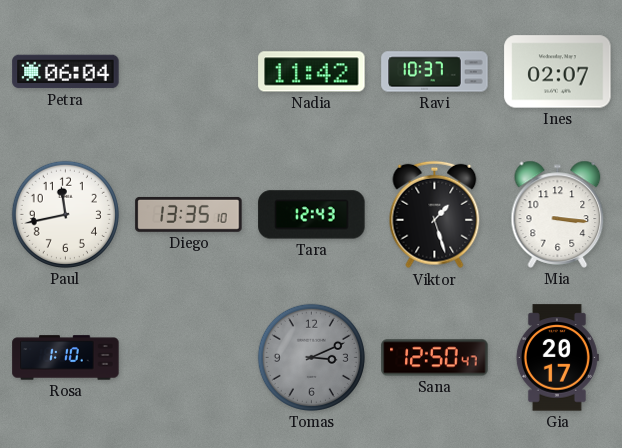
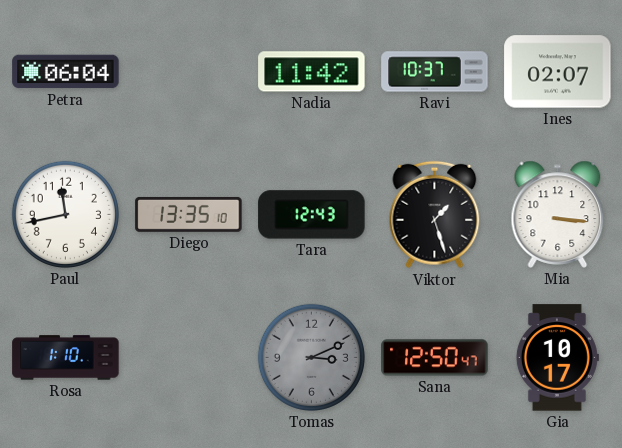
Gia: 20:17 -> 10:17 (557, 358)
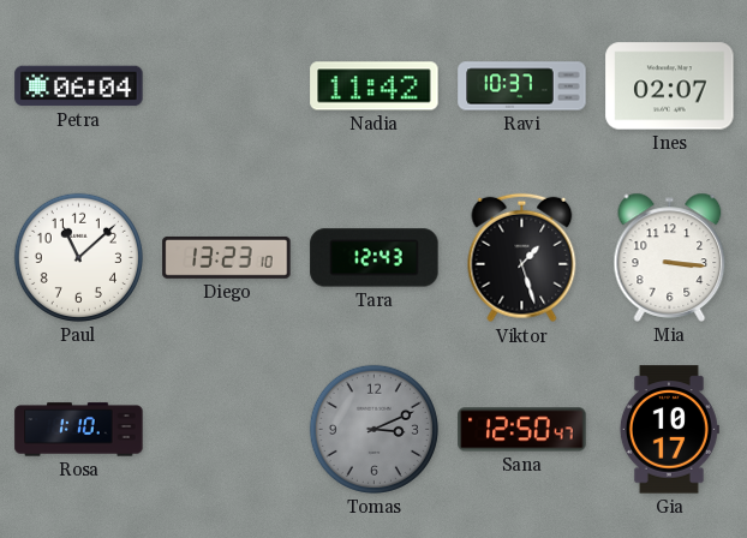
Paul: 11:43 -> 11:08 (78, 257)
Diego: 13:35 -> 13:23 (227, 257)
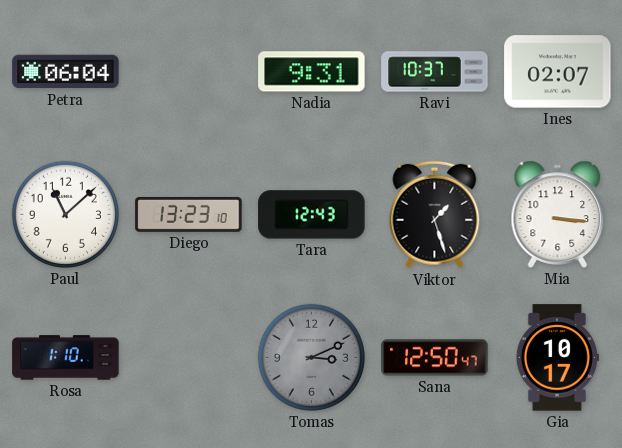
Nadia: 11:42 -> 9:31 (312, 72)
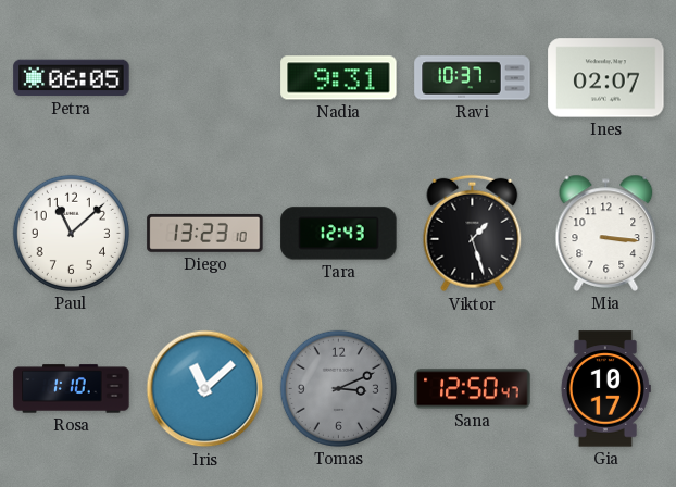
Petra: 06:04 -> 06:05 (72, 78)
Iris: none -> 11:08 (205, 389)
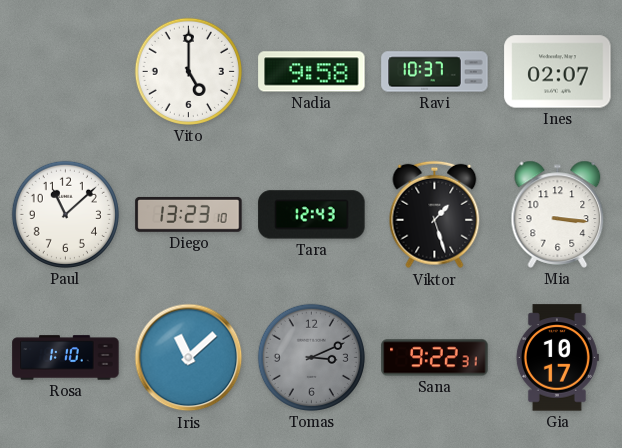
Petra: 06:05 -> none (72, 78)
Vito: none -> 5:00 (188, 71)
Nadia: 9:31 -> 9:58 (312, 72)
Sana: 12:50 -> 9:22 (435, 358)
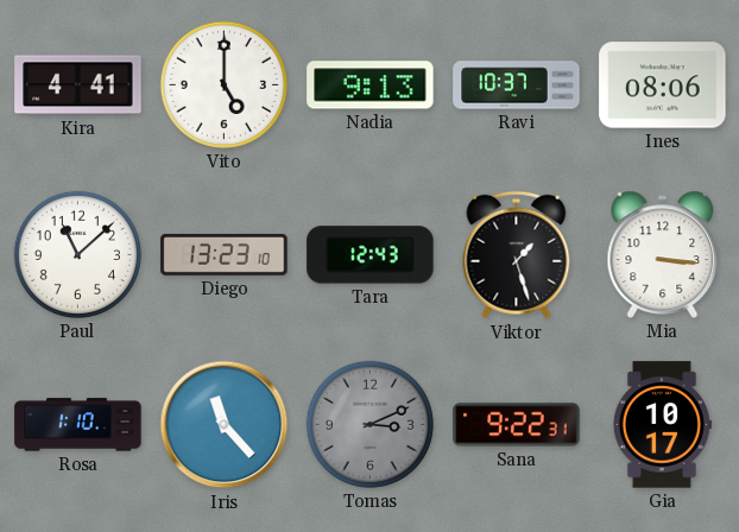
Kira: none -> 4:41 (78, 85)
Nadia: 9:58 -> 9:13 (371, 85)
Ines: 02:07 -> 08:06 (663, 85)
Iris: 11:08 -> 11:23 (225, 425)
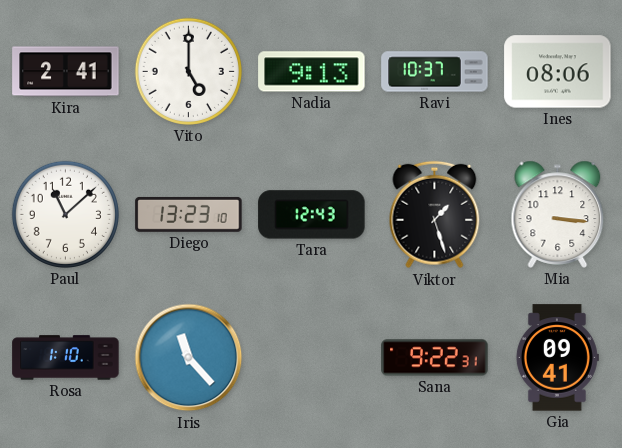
Kira: 4:41 -> 2:41 (66, 72)
Tomas: 3:11 -> none (369, 424)
Gia: 10:17 -> 09:41 (557, 358)
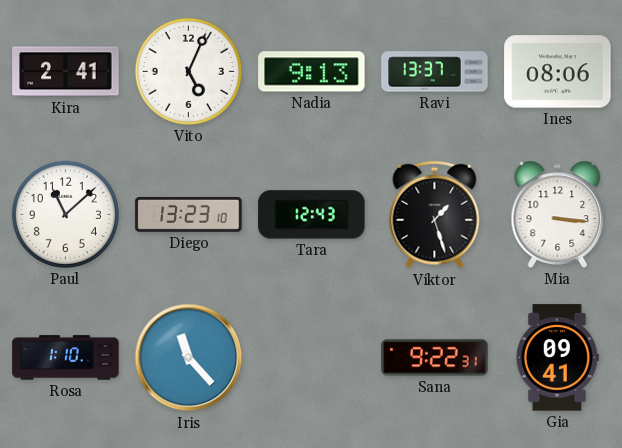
Vito: 5:00 -> 5:04 (188, 71)
Ravi: 10:37 -> 13:37 (435, 72)
